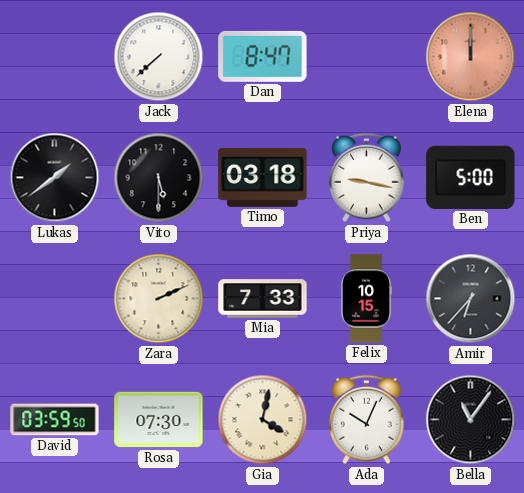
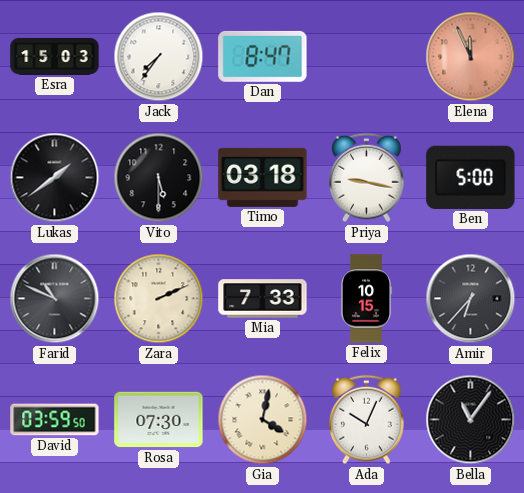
Esra: none -> 15:03 (55, 56)
Jack: 7:38 -> 7:36 (159, 57)
Elena: 12:00 -> 11:56 (471, 57)
Farid: none -> 10:49 (55, 299)
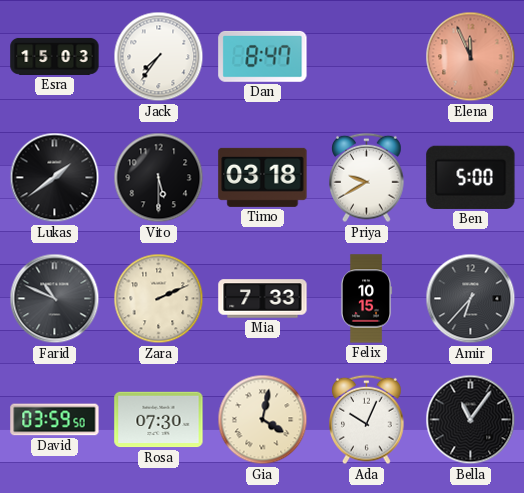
Priya: 9:17 -> 9:40 (367, 178)
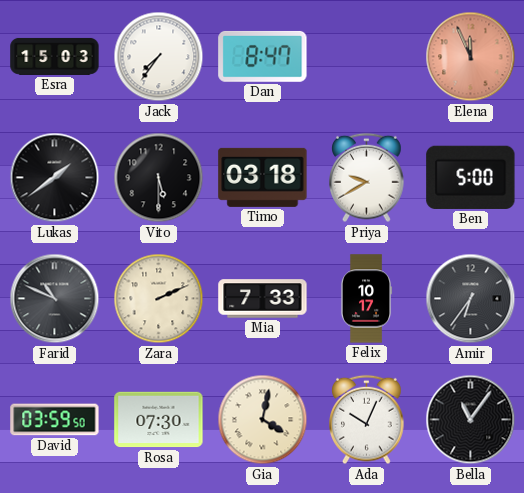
Felix: 10:15 -> 10:17 (366, 299)
Amir: 6:37 -> 6:36 (471, 299)
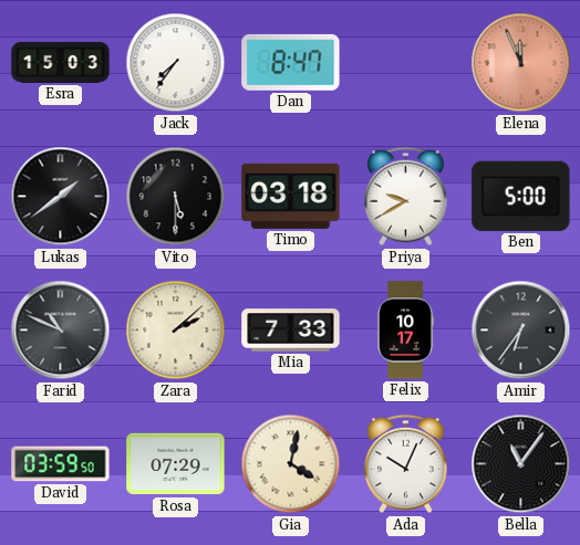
Zara: 2:11 -> 2:08 (176, 331)
Rosa: 07:30 -> 07:29 (176, 464)
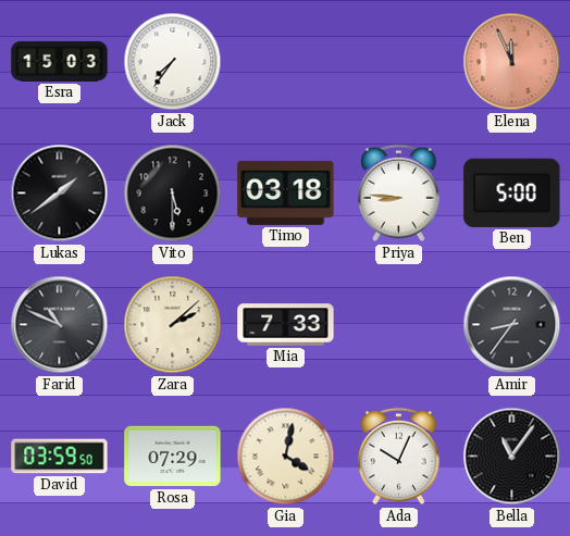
Dan: 8:47 -> none (291, 62)
Priya: 9:40 -> 8:46 (399, 194)
Felix: 10:17 -> none (405, 331)
Amir: 6:36 -> 8:36 (512, 325)
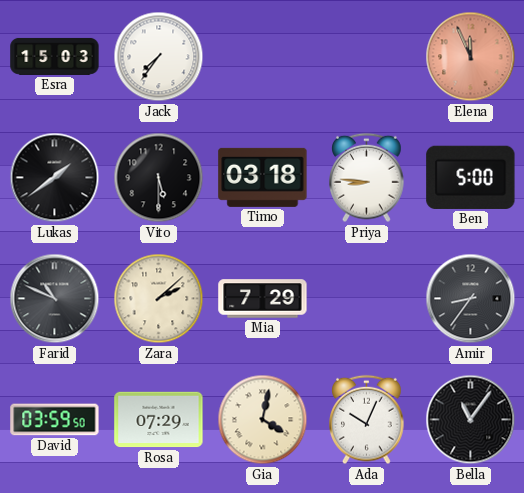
Mia: 7:33 -> 7:29 (263, 299)
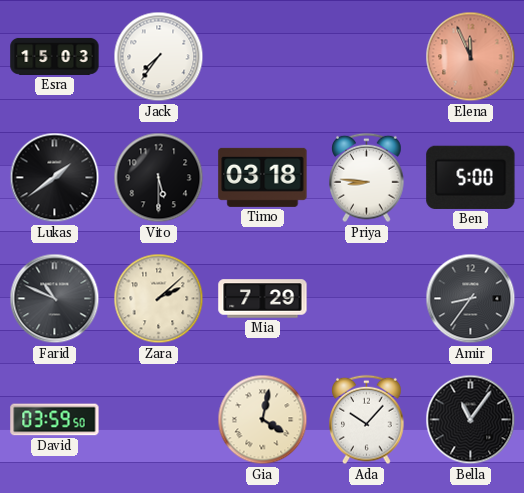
Rosa: 07:29 -> none (159, 420)
Ada: 10:04 -> 10:07 (367, 420)
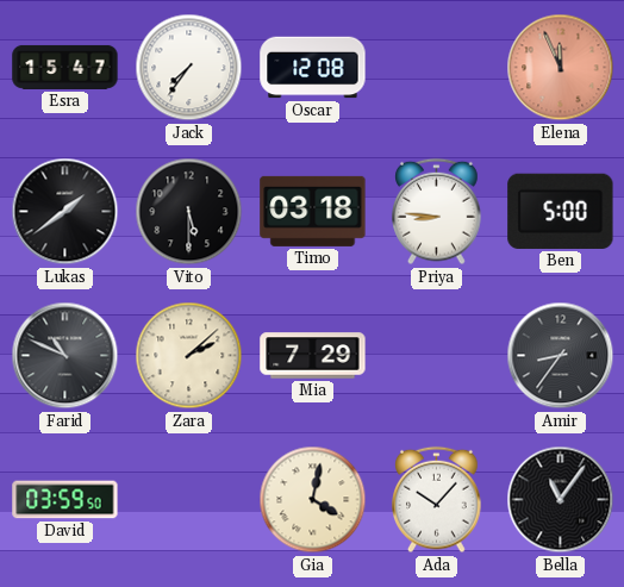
Esra: 15:03 -> 15:47 (65, 67)
Oscar: none -> 12:08 (313, 68)
